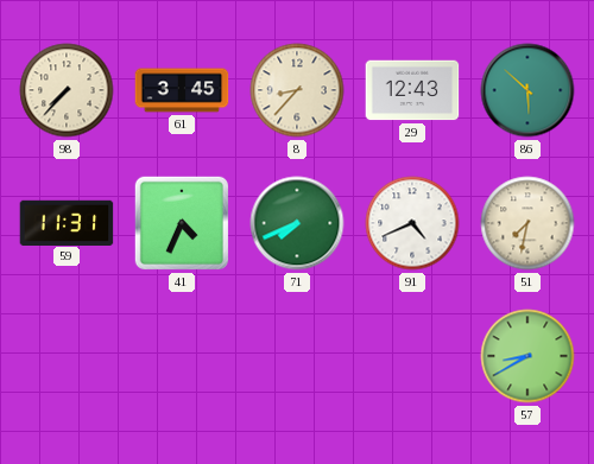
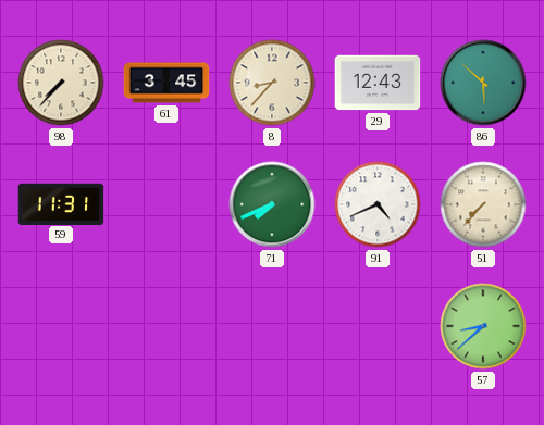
41: 4:34 -> none (182, 223)
51: 7:32 -> 7:37 (483, 204)
57: 8:40 -> 8:38 (483, 326)
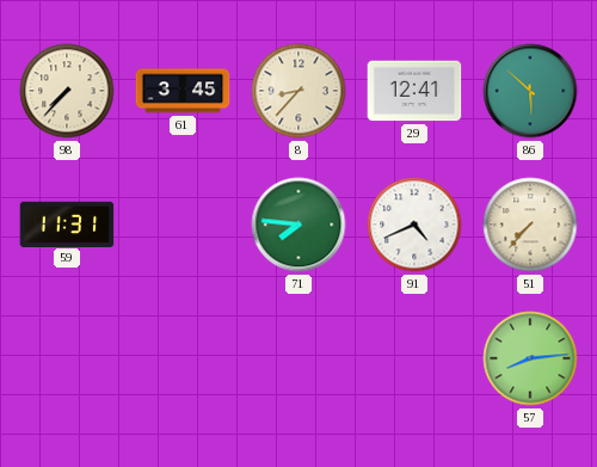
29: 12:43 -> 12:41 (414, 91)
71: 7:41 -> 7:46 (298, 225)
57: 8:38 -> 8:14 (530, 358)
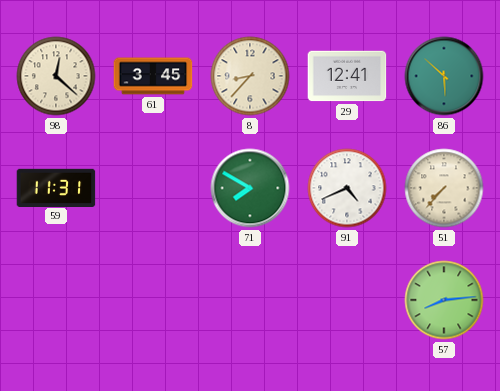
98: 7:37 -> 12:22 (56, 76)
71: 7:46 -> 7:50 (250, 188)
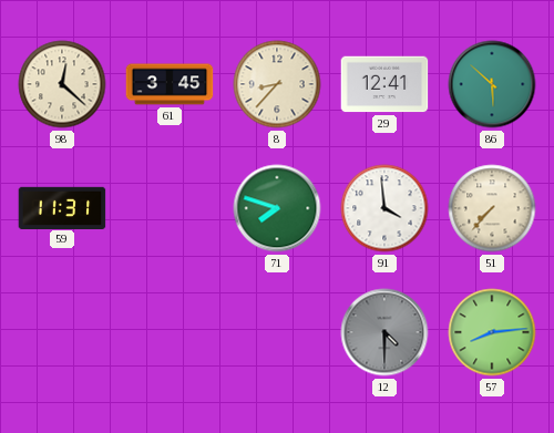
71: 7:50 -> 7:48 (277, 208)
91: 4:41 -> 3:59 (384, 208)
12: none -> 4:30 (384, 332)
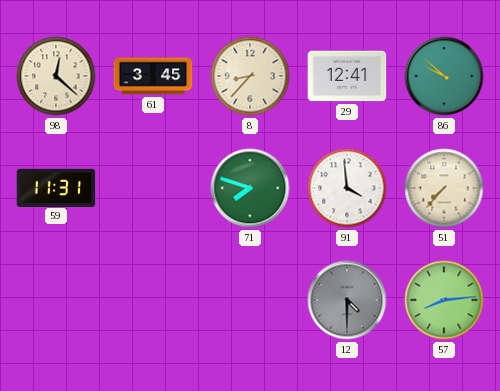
86: 5:52 -> 9:52 (444, 76)
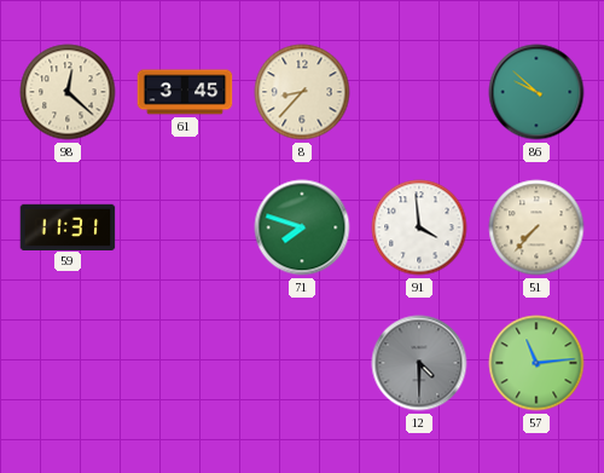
29: 12:41 -> none (347, 76)
57: 8:14 -> 11:14 (536, 363)
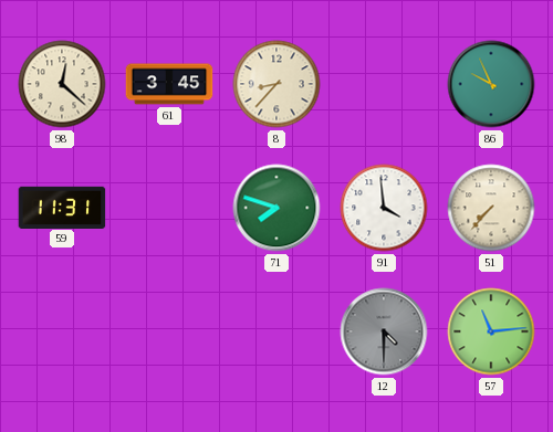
86: 9:52 -> 9:56 (491, 84)
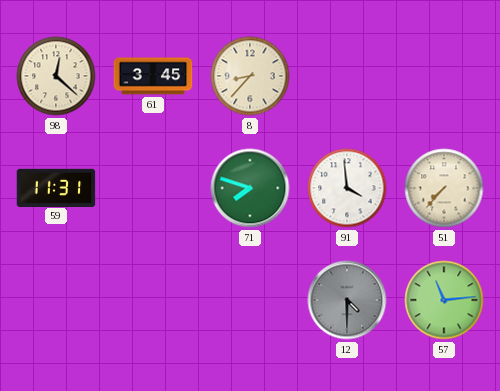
86: 9:56 -> none (491, 84)
